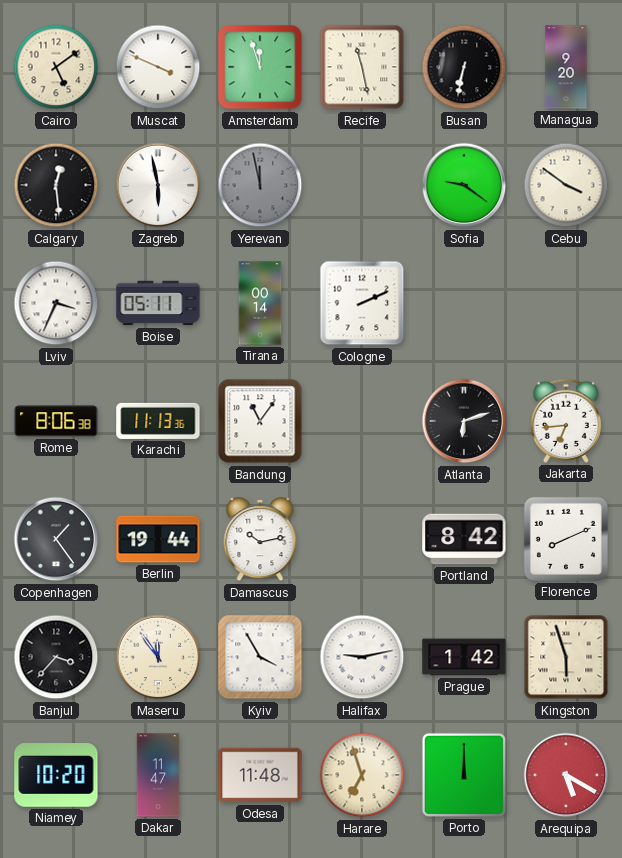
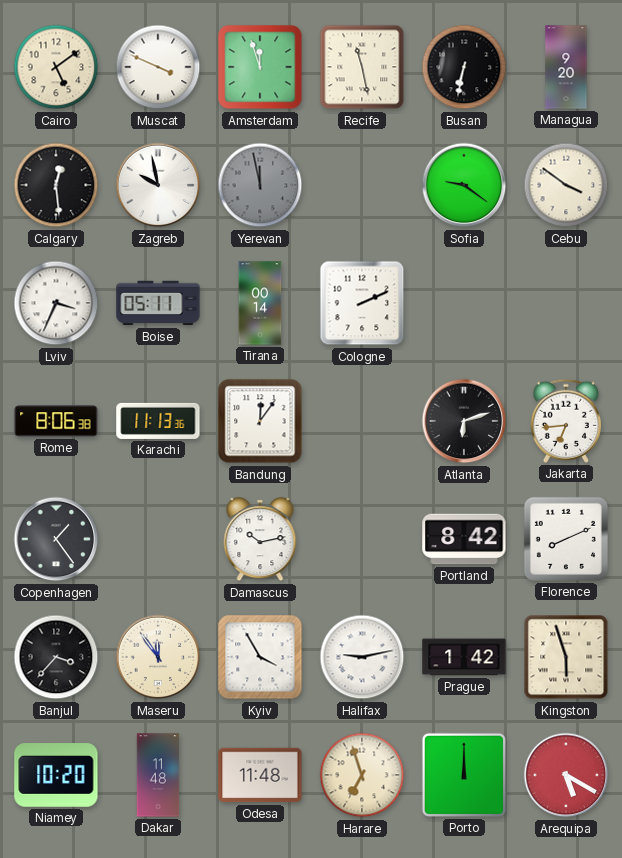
Zagreb: 5:58 -> 9:58 (158, 185)
Bandung: 11:06 -> 12:06 (260, 421)
Berlin: 19:44 -> none (158, 539)
Dakar: 11:47 -> 11:48 (158, 775)
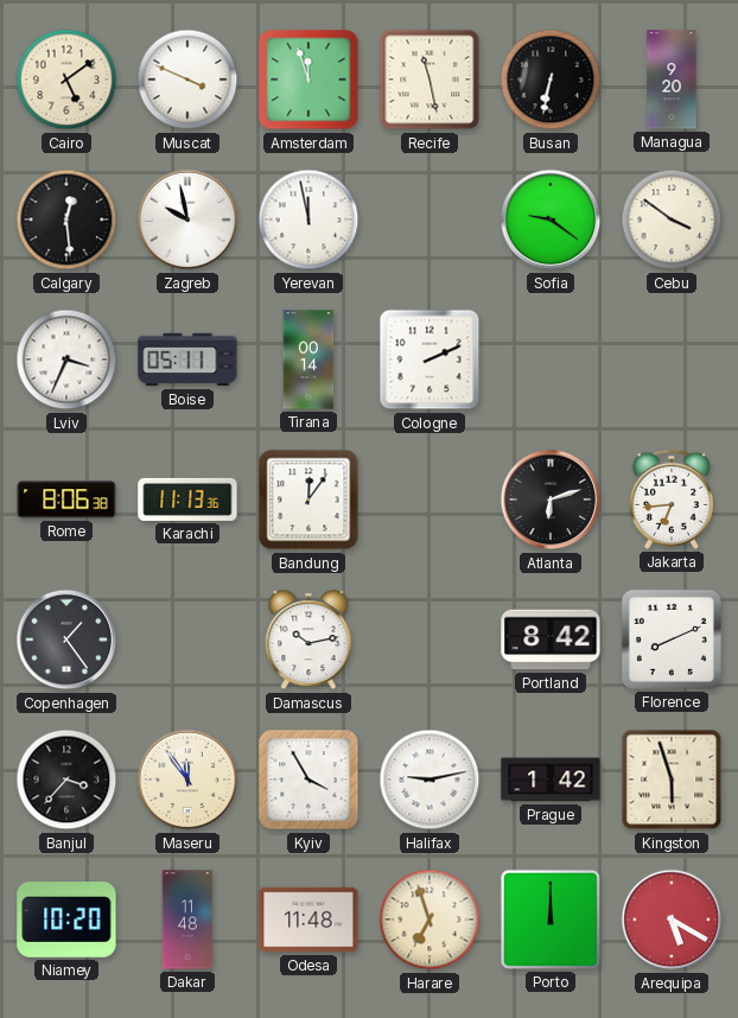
Yerevan dial: grey -> white (308, 219)
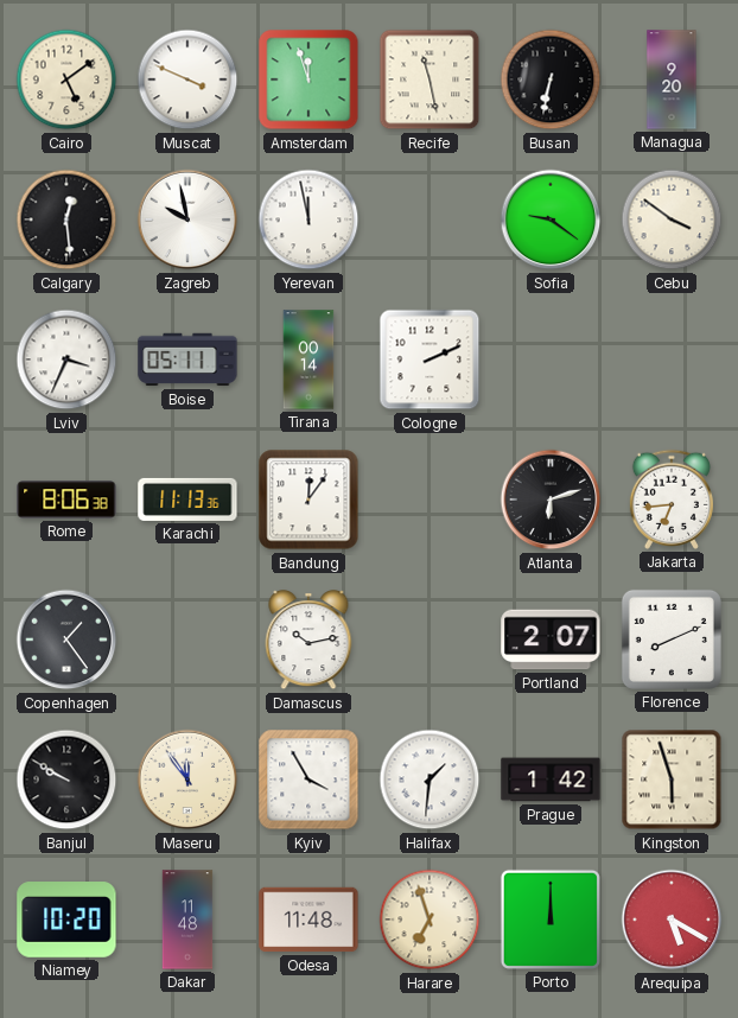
Portland: 8:42 -> 2:07 (551, 640)
Banjul: 3:37 -> 9:50 (66, 780)
Halifax: 9:13 -> 1:31 (430, 780)
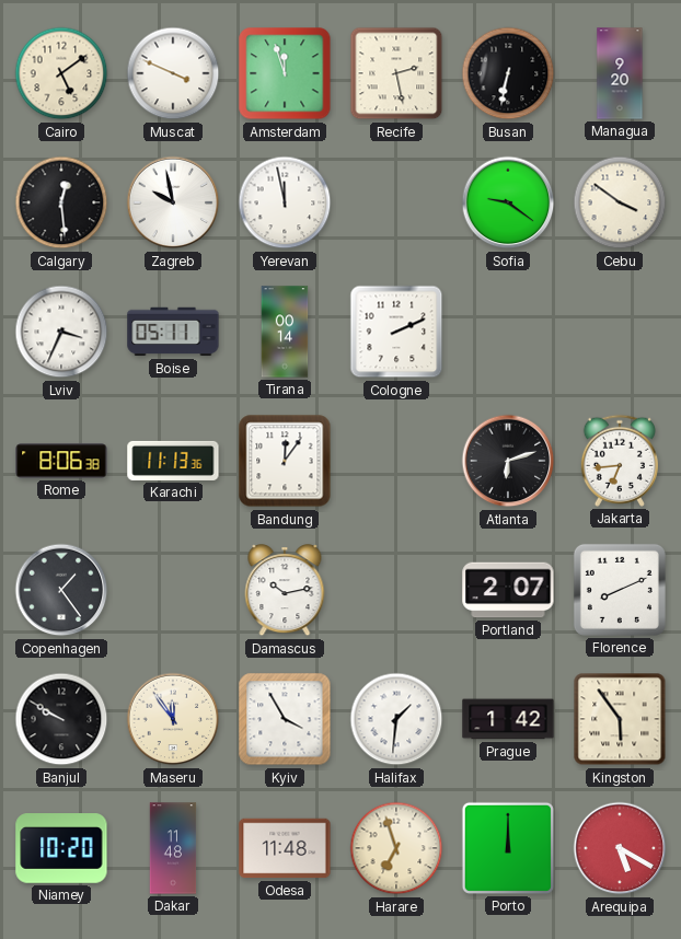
Recife: 11:28 -> 2:28 (396, 73)
Kingston: 5:57 -> 5:54 (620, 719)
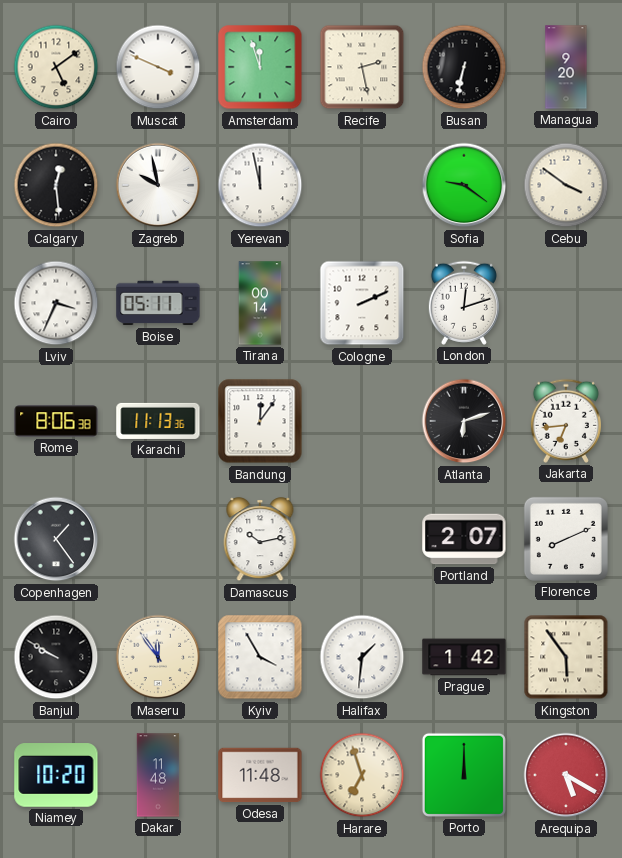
London: none -> 12:12 (464, 303)
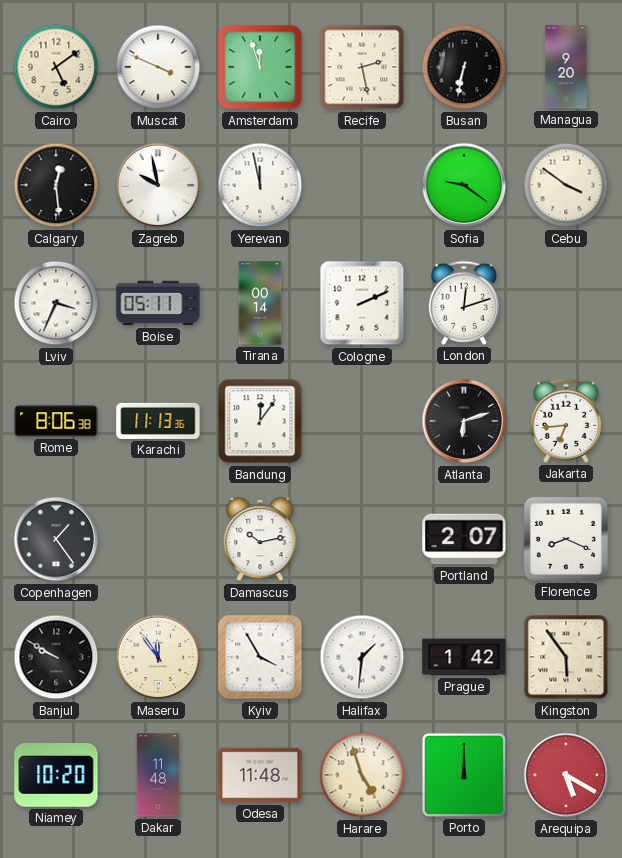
Florence: 8:11 -> 8:19 (566, 539)
Harare: 6:57 -> 4:57 (362, 775)
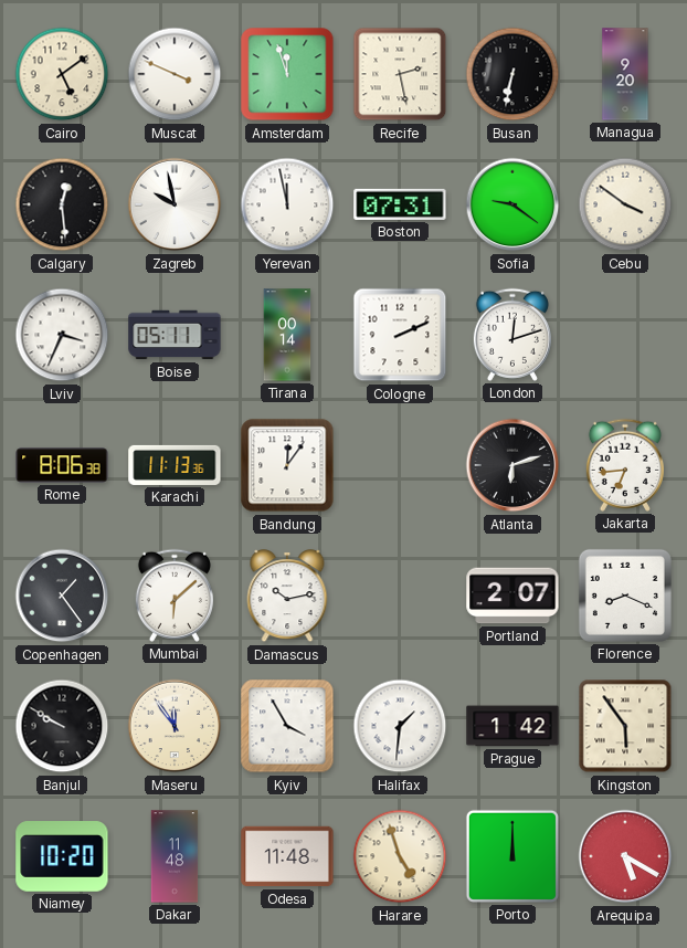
Boston: none -> 07:31 (400, 204)
Mumbai: none -> 6:08 (175, 596)
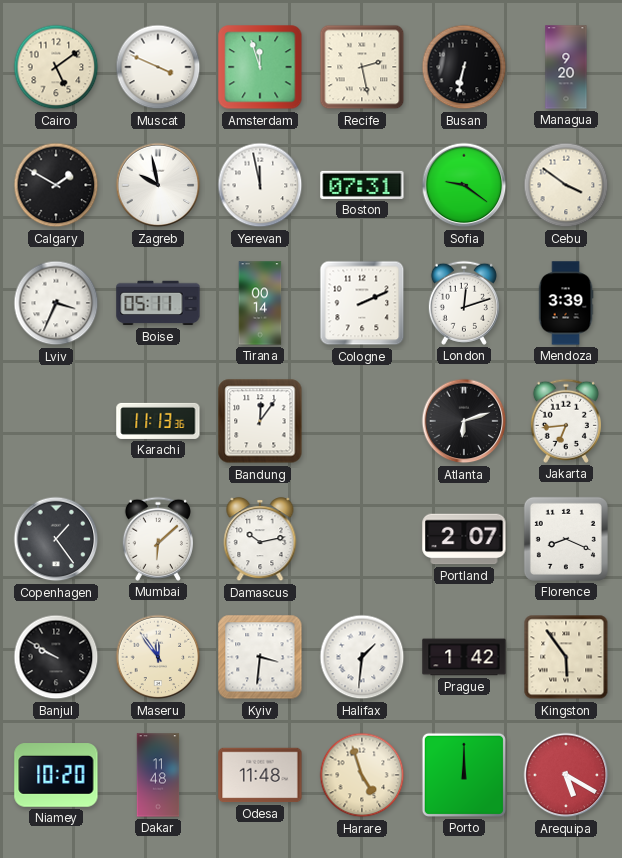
Calgary: 12:29 -> 1:50 (56, 185)
Mendoza: none -> 3:39 (566, 303)
Rome: 8:06 -> none (62, 465)
Kyiv: 3:55 -> 3:31 (260, 657)
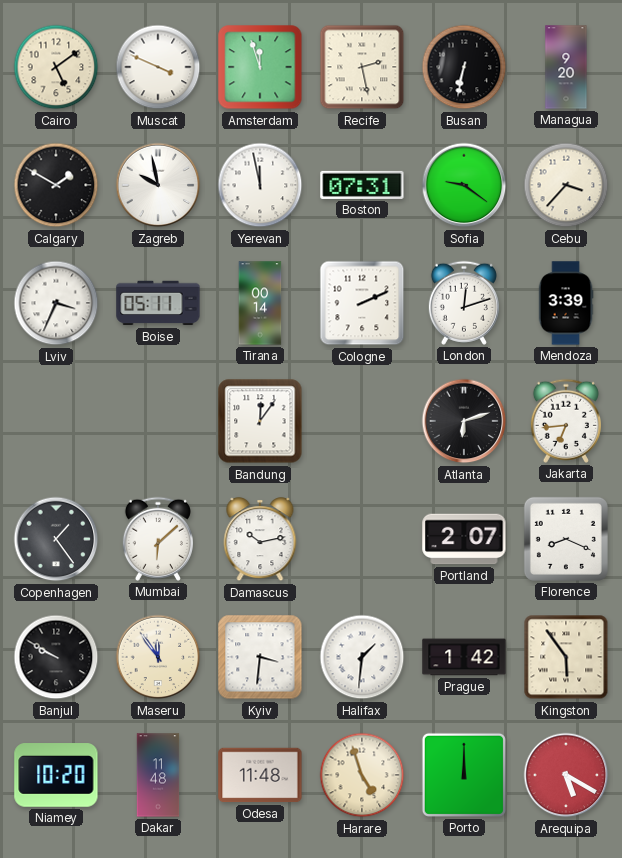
Cebu: 3:51 -> 3:37 (566, 185)
Karachi: 11:13 -> none (158, 421)
